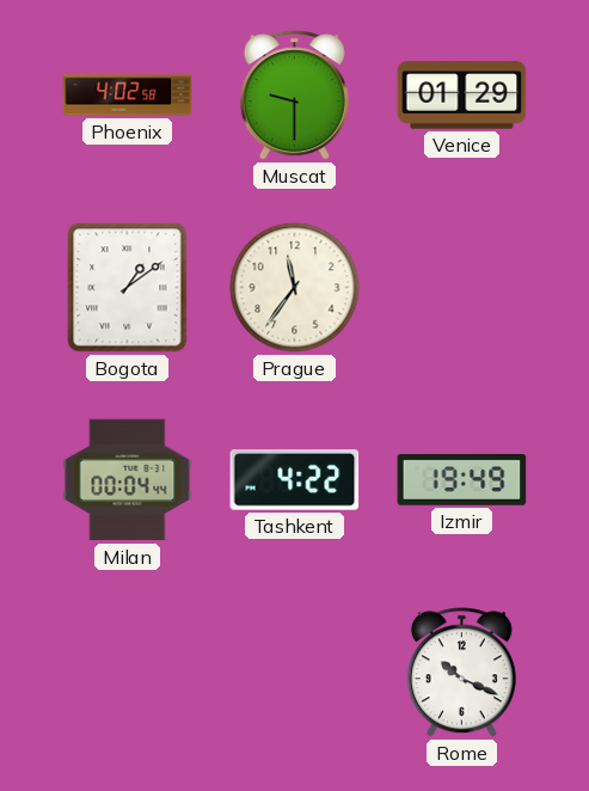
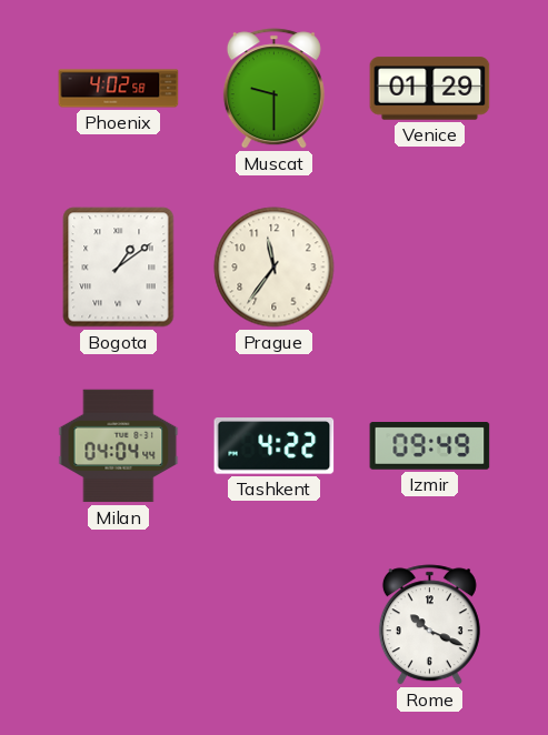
Milan: 00:04 -> 04:04 (119, 446)
Izmir: 19:49 -> 09:49 (430, 446)
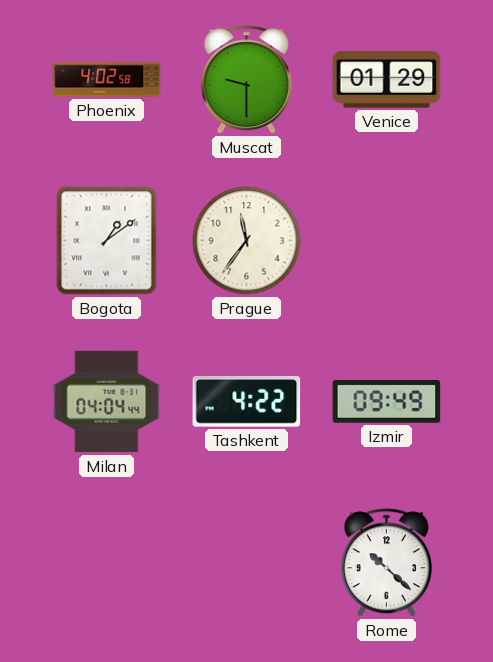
Rome: 10:19 -> 10:22 (386, 563)
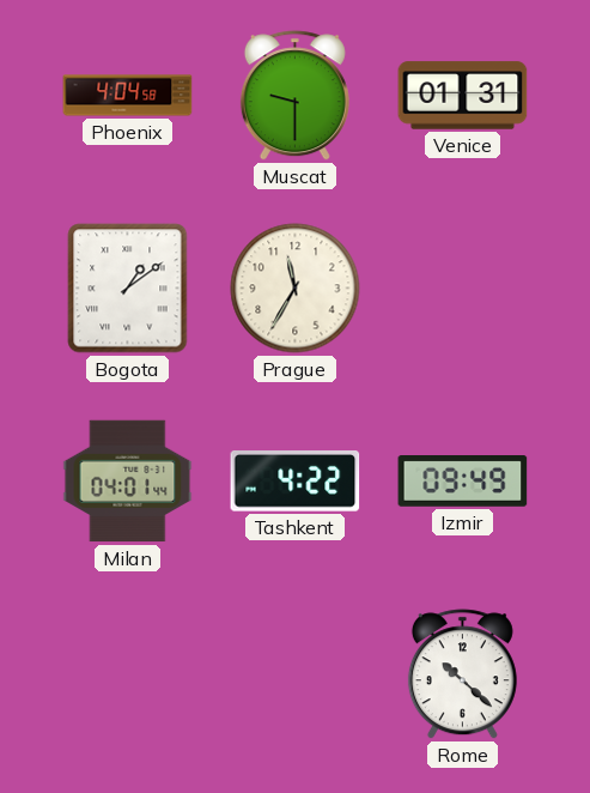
Phoenix: 4:02 -> 4:04 (128, 96)
Venice: 01:29 -> 01:31 (463, 96)
Prague: 11:36 -> 11:35 (296, 289)
Milan: 04:04 -> 04:01 (128, 482)
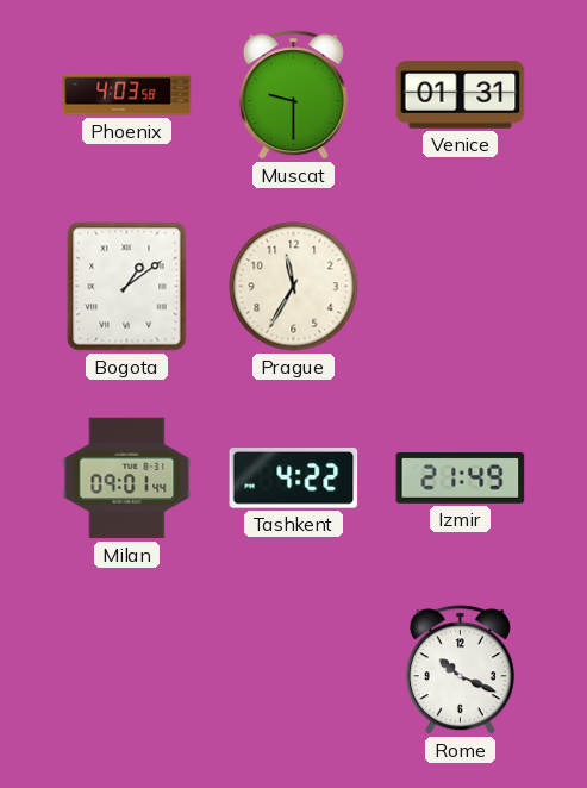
Phoenix: 4:04 -> 4:03 (127, 95)
Milan: 04:01 -> 09:01 (127, 479)
Izmir: 09:49 -> 21:49 (461, 479)
Rome: 10:22 -> 10:19 (460, 670)
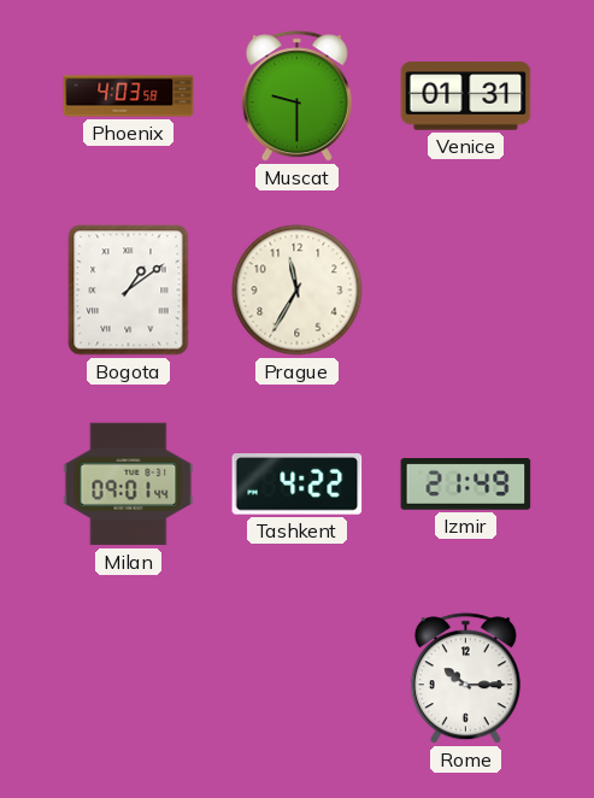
Rome: 10:19 -> 10:15 (465, 679)
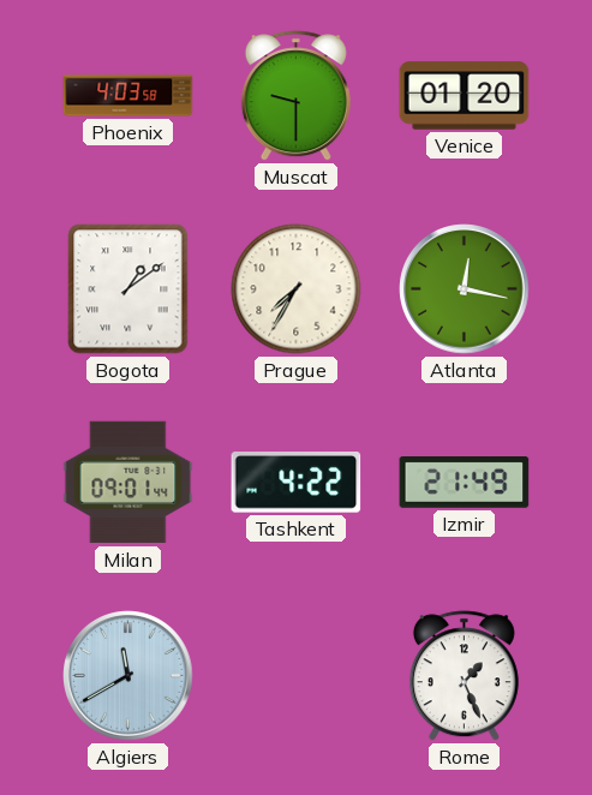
Venice: 01:31 -> 01:20 (465, 96)
Prague: 11:35 -> 7:35 (297, 289)
Atlanta: none -> 12:17 (465, 289)
Algiers: none -> 11:40 (128, 676)
Rome: 10:15 -> 1:26 (464, 676)
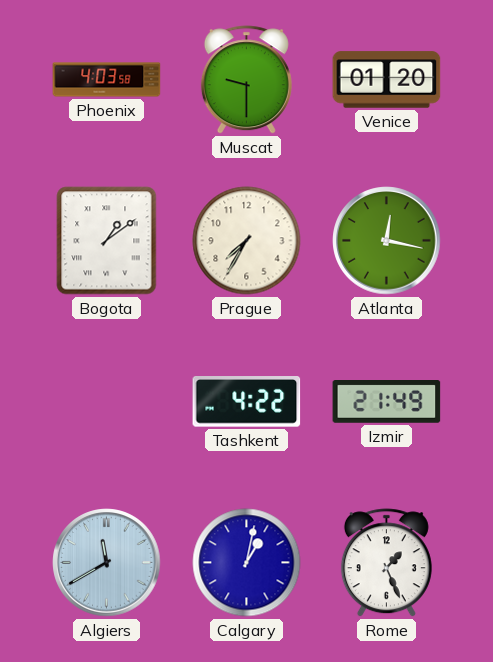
Milan: 09:01 -> none (128, 483)
Calgary: none -> 1:02 (247, 563)
